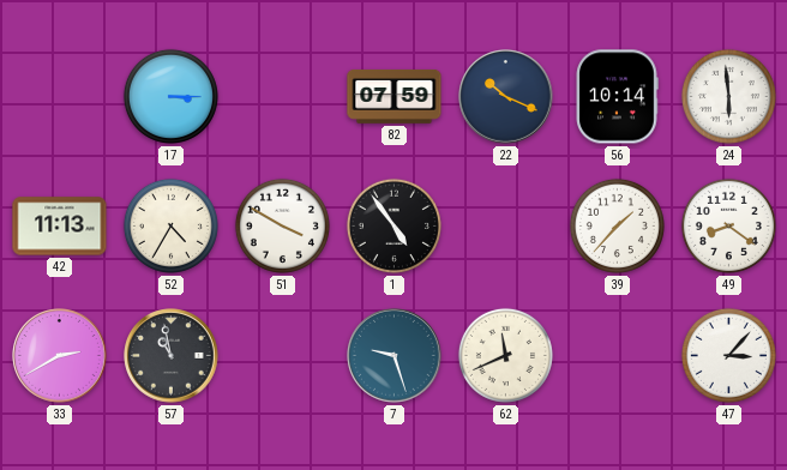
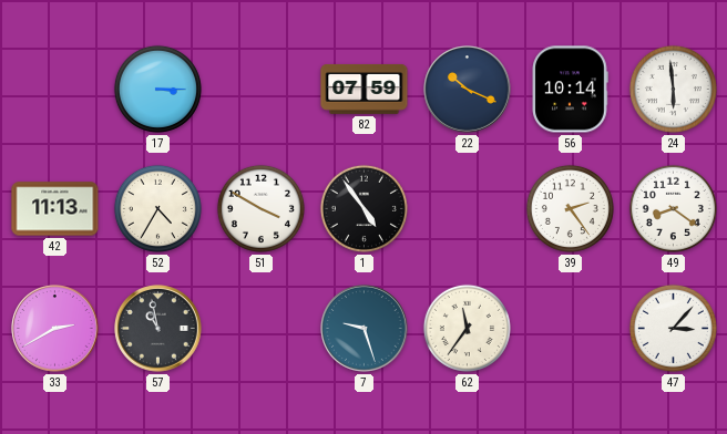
39: 1:37 -> 2:24 (570, 208)
62: 11:41 -> 11:36 (467, 328)
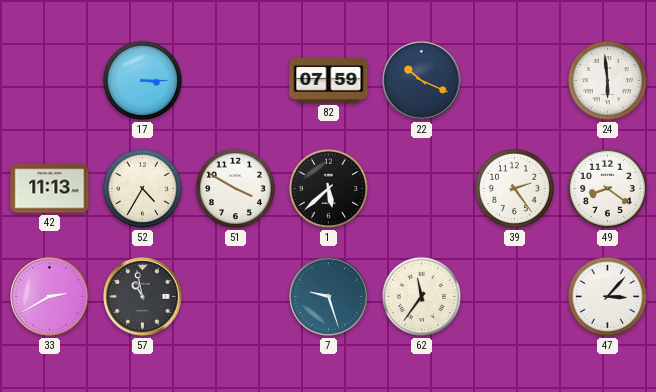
56: 10:14 -> none (570, 90)
1: 4:54 -> 5:38 (328, 188)
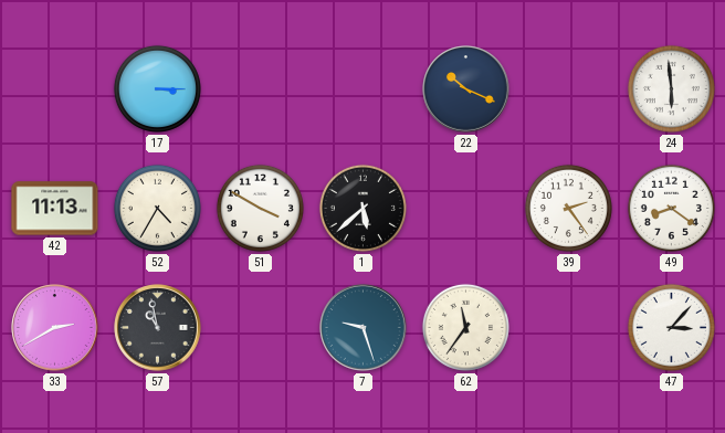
82: 07:59 -> none (329, 80)
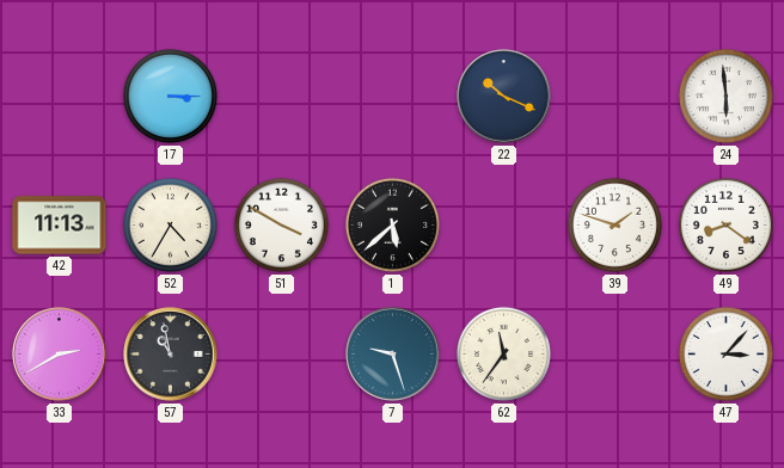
39: 2:24 -> 1:48 (614, 224)
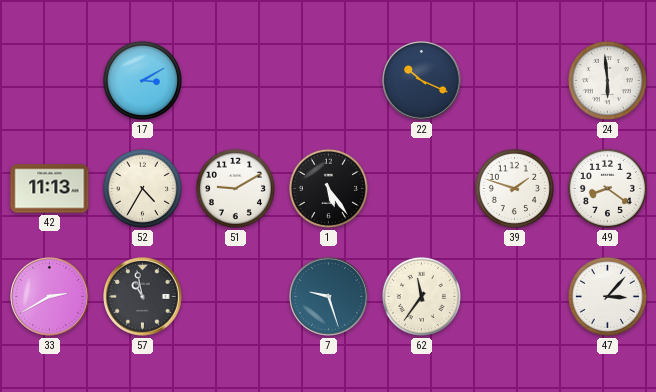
17: 3:15 -> 3:10 (142, 80)
51: 3:50 -> 9:10 (235, 188)
1: 5:38 -> 5:24 (328, 188)
